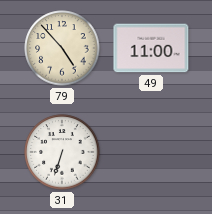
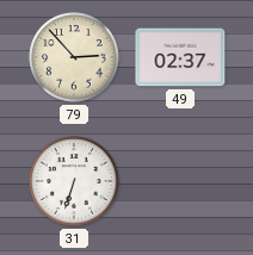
79: 4:53 -> 2:53 (74, 57)
49: 11:00 -> 02:37 (180, 57)
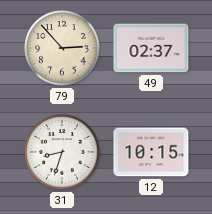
31: 6:33 -> 8:33 (62, 152)
12: none -> 10:15 (151, 152)
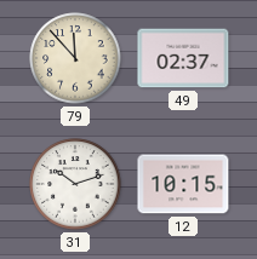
79: 2:53 -> 11:53 (75, 58)
31: 8:33 -> 10:12 (75, 184)
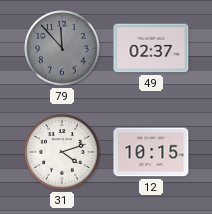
79 dial: cream -> grey (62, 48)
31: 10:12 -> 4:12 (62, 152)
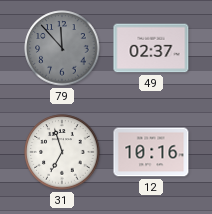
31: 4:12 -> 6:57 (62, 152)
12: 10:15 -> 10:16 (151, 152)
